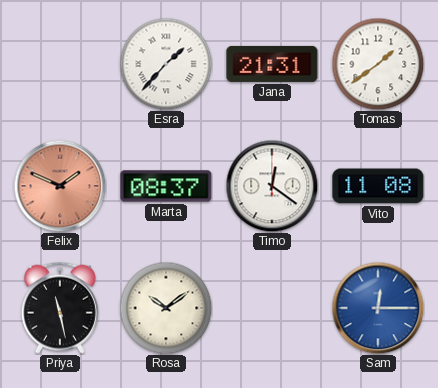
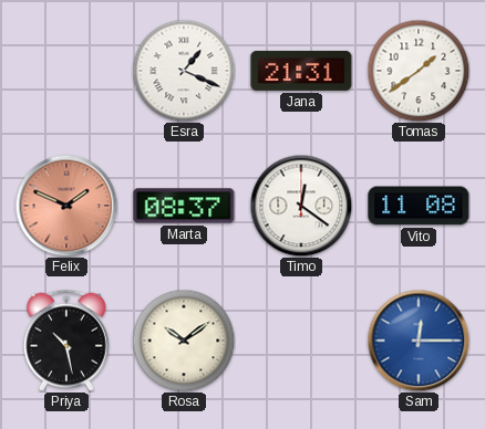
Esra: 1:37 -> 1:19 (184, 71)
Priya: 11:28 -> 10:28 (66, 341)
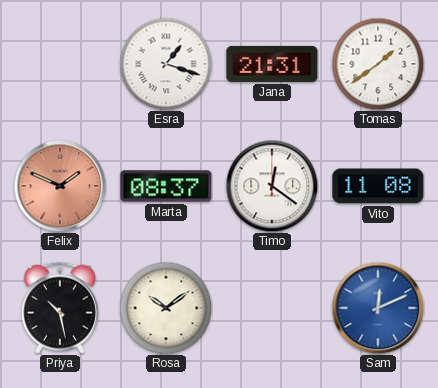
Esra: 1:19 -> 1:18 (166, 64)
Sam: 12:15 -> 12:11 (378, 308)
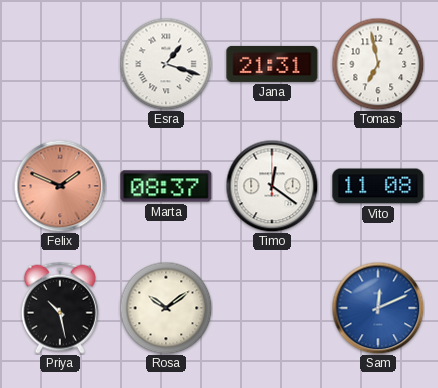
Tomas: 1:39 -> 6:58 (378, 64)
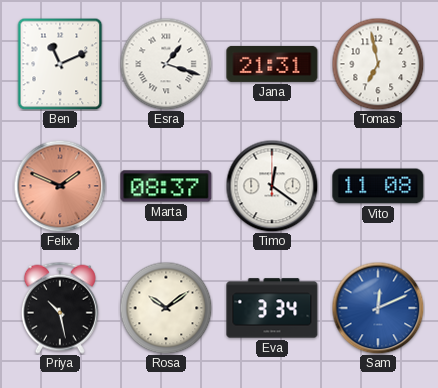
Ben: none -> 11:11 (60, 64)
Eva: none -> 3:34 (272, 308)
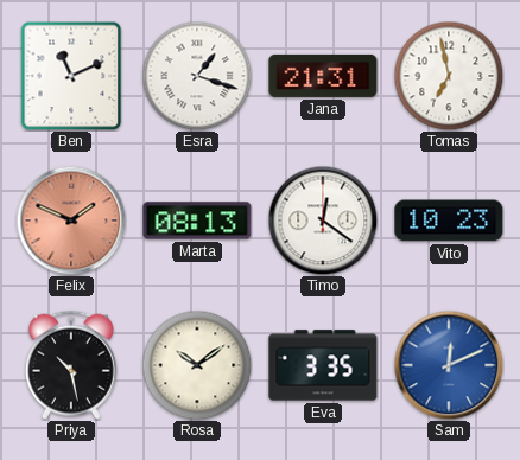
Marta: 08:37 -> 08:13 (197, 221)
Vito: 11:08 -> 10:23 (449, 221)
Eva: 3:34 -> 3:35 (323, 365)
